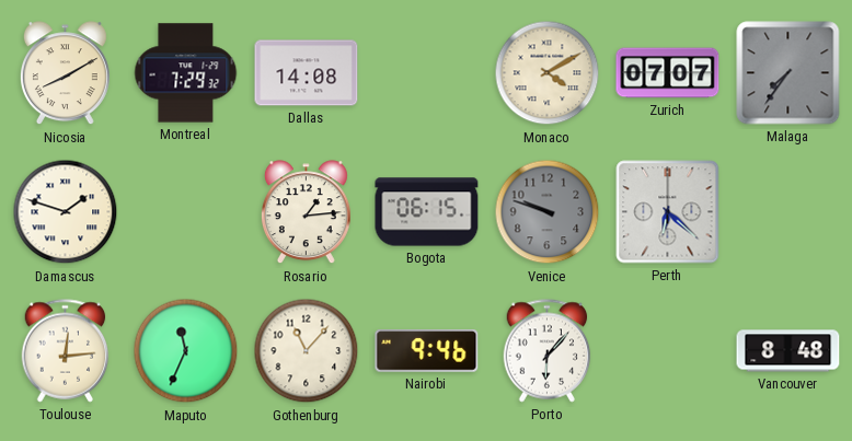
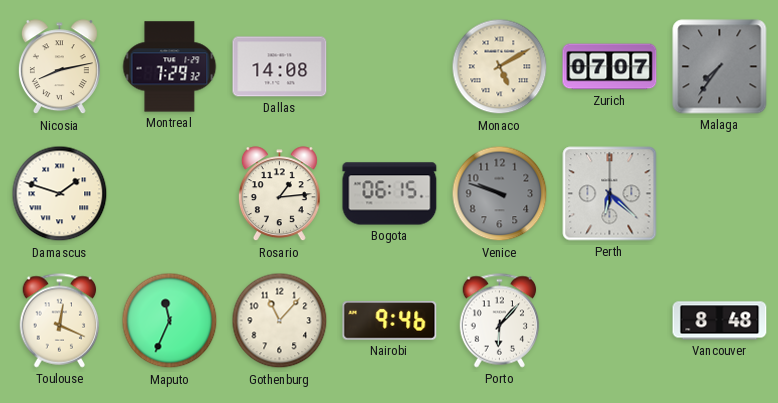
Nicosia: 8:10 -> 8:13 (59, 67)
Monaco: 4:10 -> 5:10 (500, 67)
Toulouse: 12:14 -> 12:19 (60, 321)
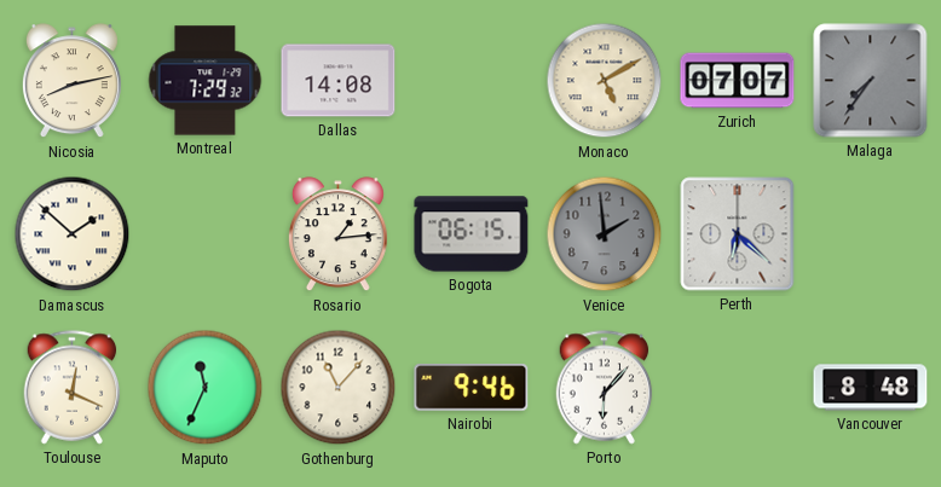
Damascus: 1:48 -> 1:52 (73, 234)
Venice: 9:48 -> 1:59 (605, 234)
